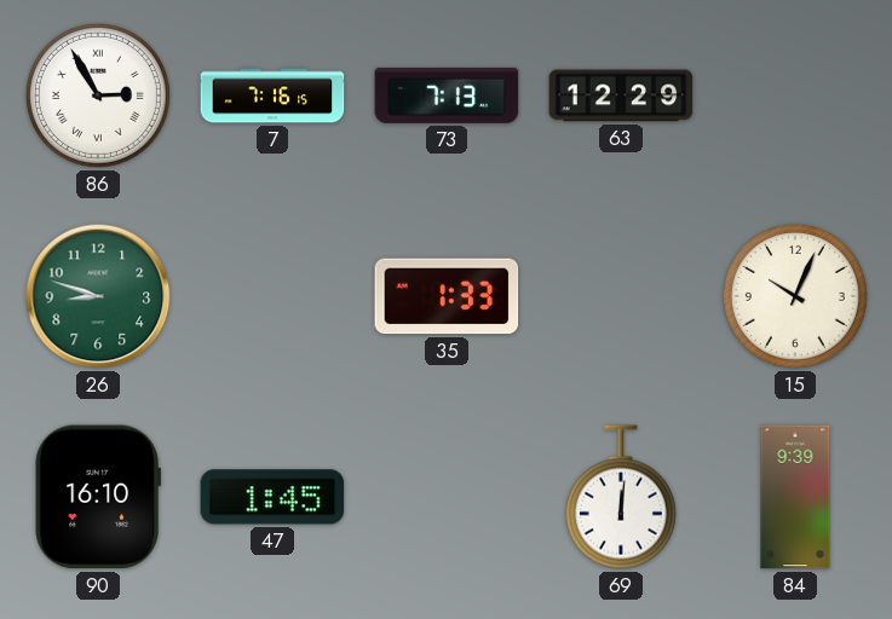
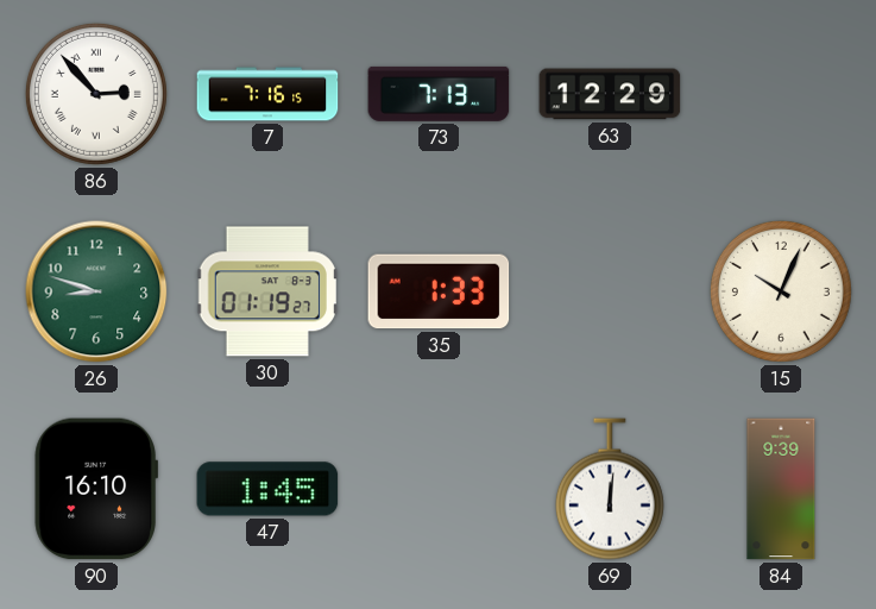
86: 2:55 -> 2:53 (96, 94)
30: none -> 01:19 (266, 291)
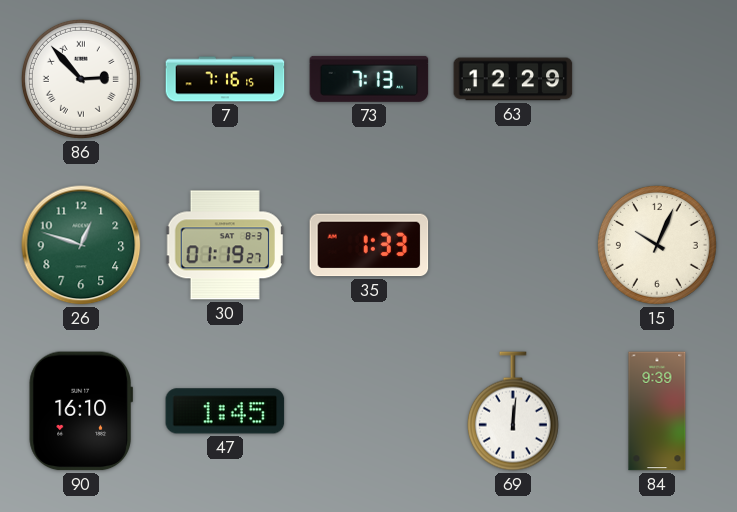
26: 8:48 -> 12:48 (81, 245)
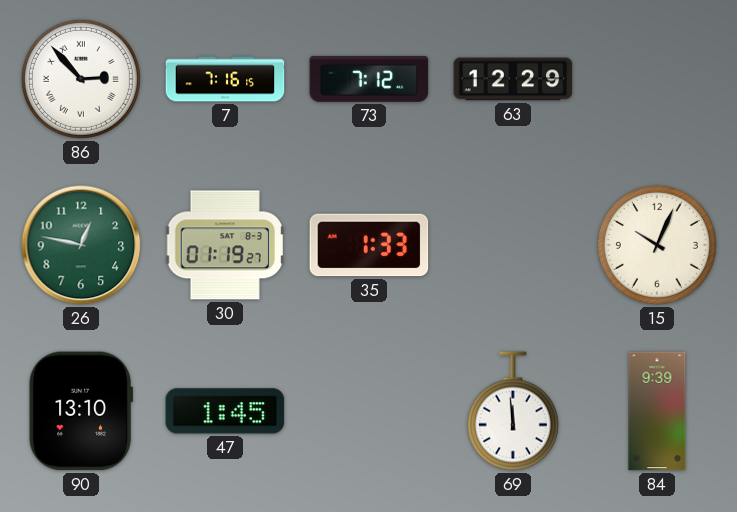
73: 7:13 -> 7:12 (369, 79)
26: 12:48 -> 12:47 (81, 245)
90: 16:10 -> 13:10 (81, 411)
69: 12:01 -> 11:59 (513, 411)
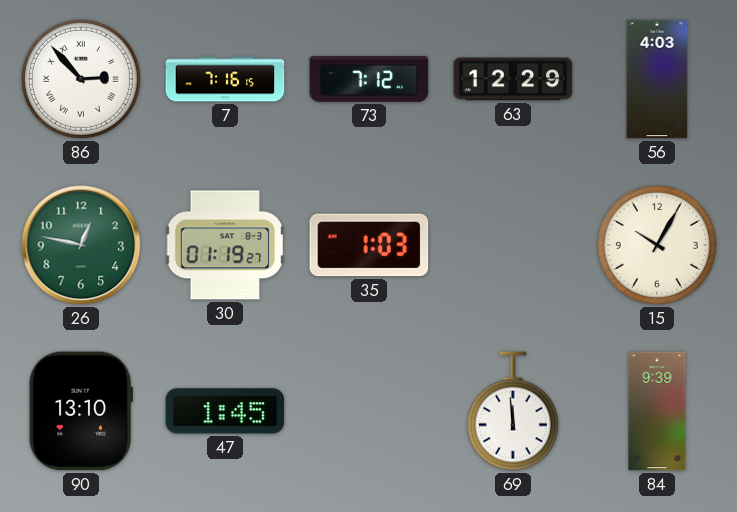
56: none -> 4:03 (657, 79)
35: 1:33 -> 1:03 (369, 245)
15: 10:04 -> 10:05 (657, 245)
